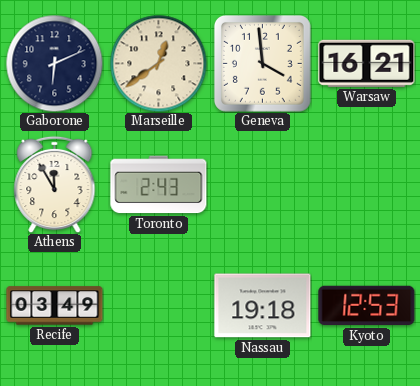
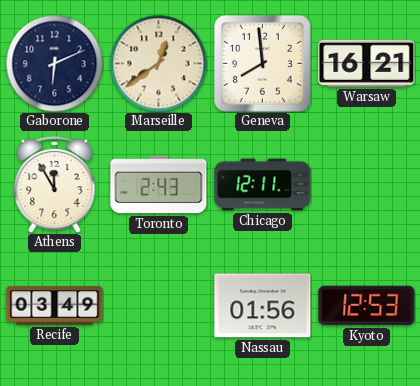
Geneva: 3:59 -> 7:59 (262, 63)
Chicago: none -> 12:11 (263, 185)
Nassau: 19:18 -> 01:56 (263, 306)
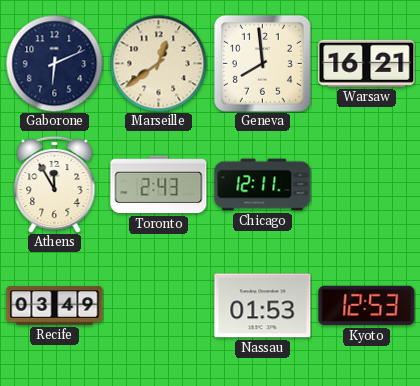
Nassau: 01:56 -> 01:53 (263, 306)
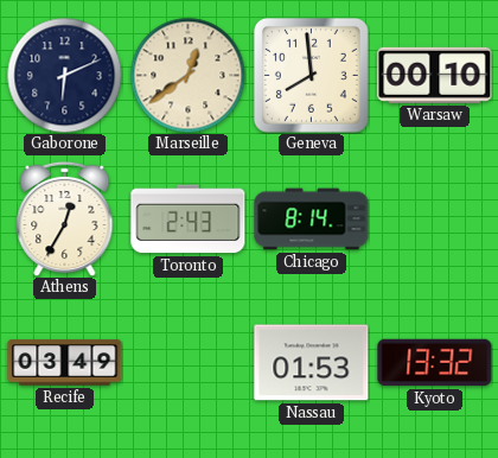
Warsaw: 16:21 -> 00:10 (435, 75)
Athens: 11:55 -> 12:35 (65, 218)
Chicago: 12:11 -> 8:14 (312, 220)
Kyoto: 12:53 -> 13:32 (435, 363)
